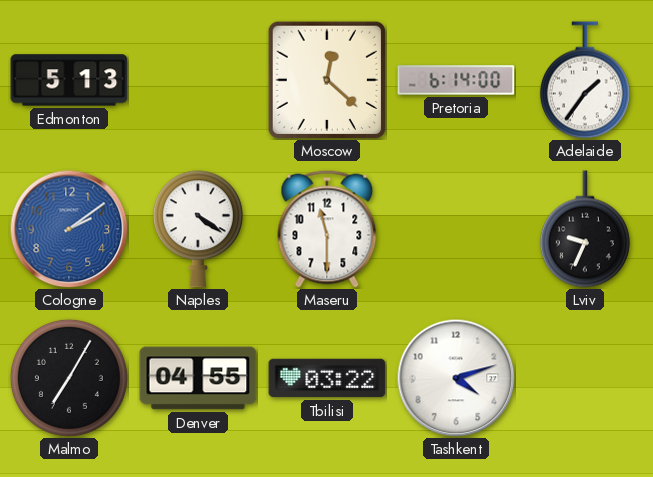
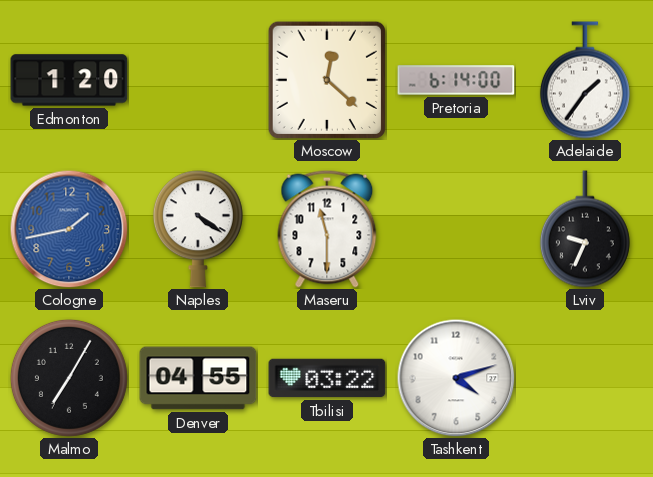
Edmonton: 5:13 -> 1:20 (69, 80)
Cologne: 2:09 -> 1:43 (69, 229)
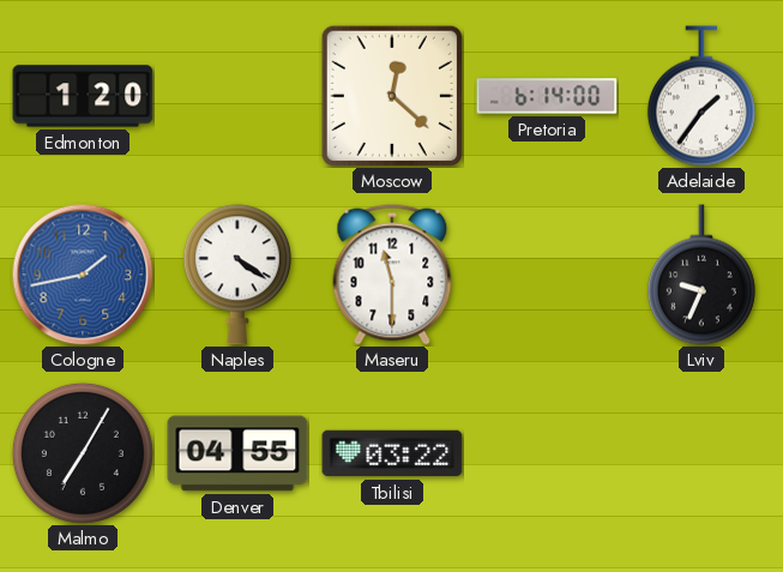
Tashkent: 4:12 -> none (456, 378)
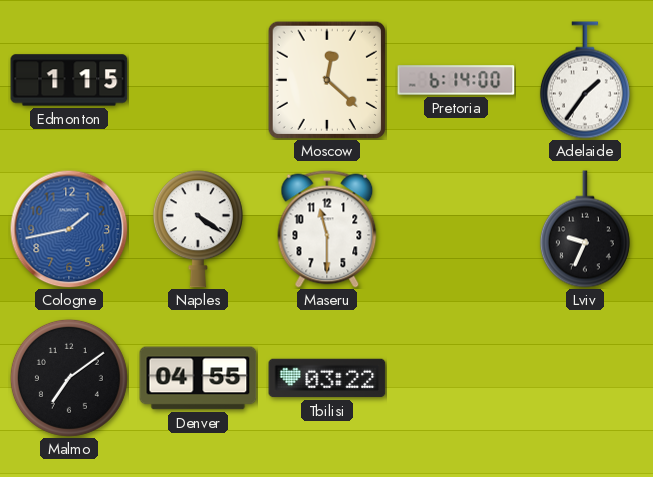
Edmonton: 1:20 -> 1:15 (69, 80)
Malmo: 7:05 -> 7:09 (69, 378)
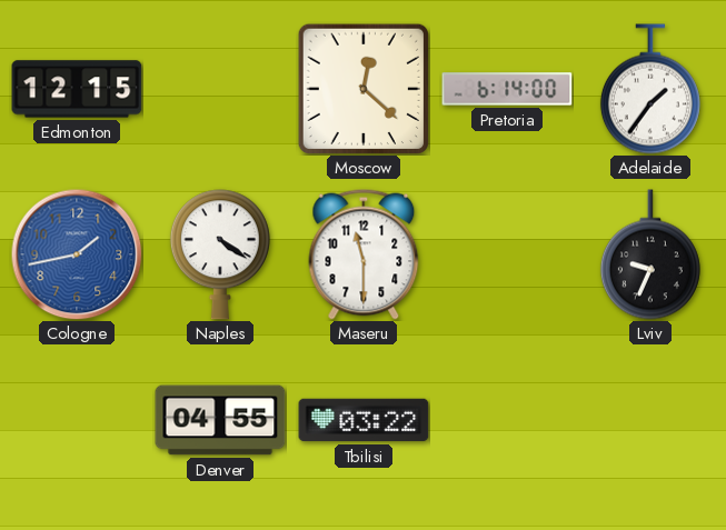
Edmonton: 1:15 -> 12:15 (77, 89)
Malmo: 7:09 -> none (69, 378)
